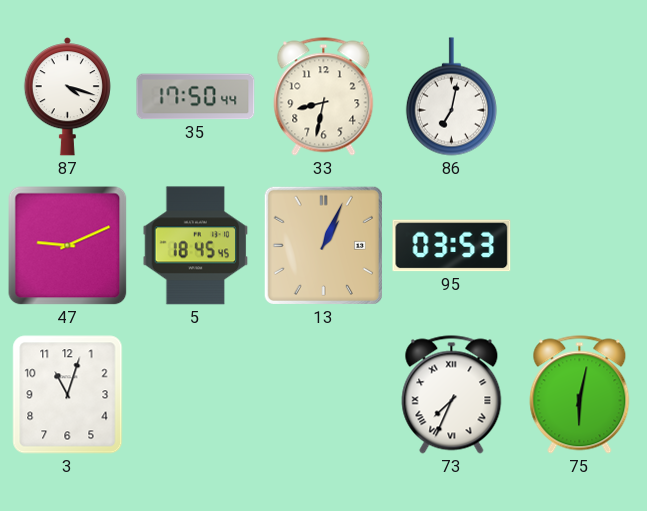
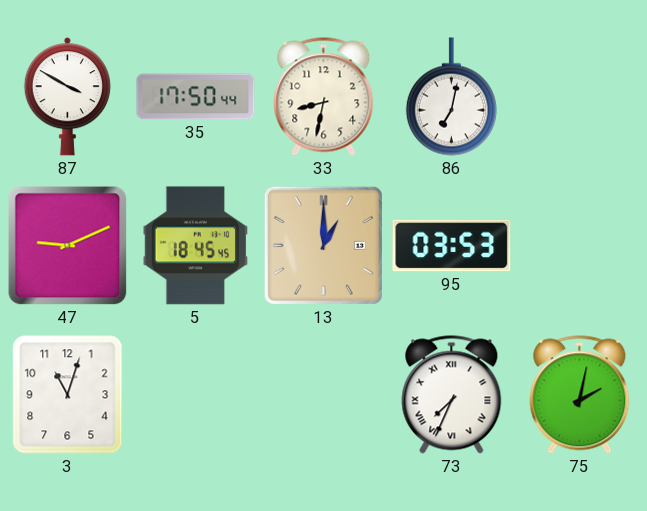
87: 4:18 -> 3:50 (67, 97)
13: 1:04 -> 1:00 (323, 245)
75: 6:02 -> 2:02 (580, 395)
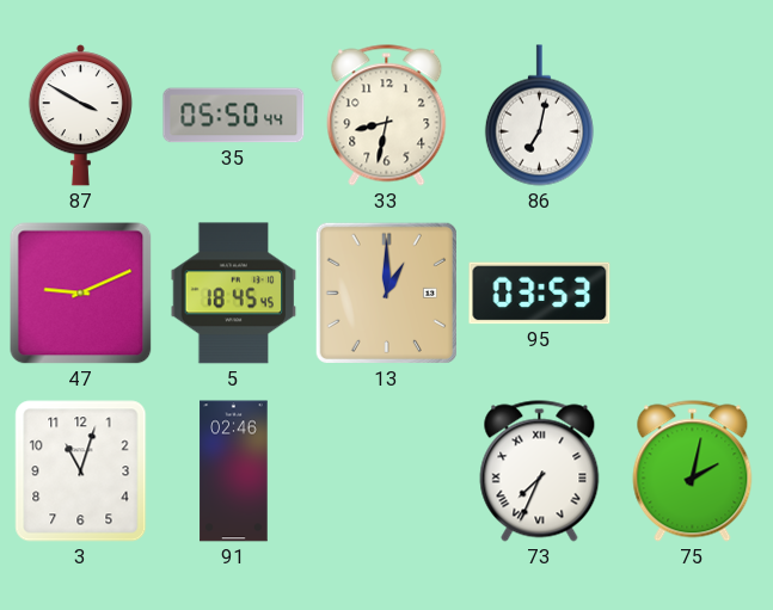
35: 17:50 -> 05:50 (234, 116)
91: none -> 02:46 (234, 472)
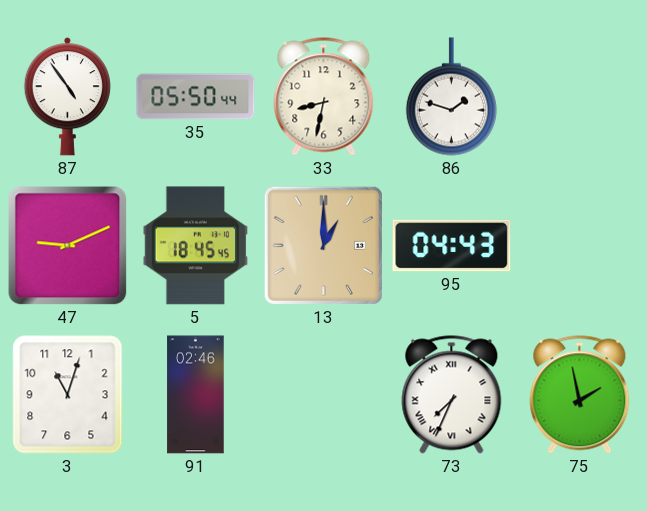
87: 3:50 -> 4:54 (67, 97)
86: 7:02 -> 1:48 (451, 97)
95: 03:53 -> 04:43 (452, 246)
75: 2:02 -> 1:58 (580, 395)
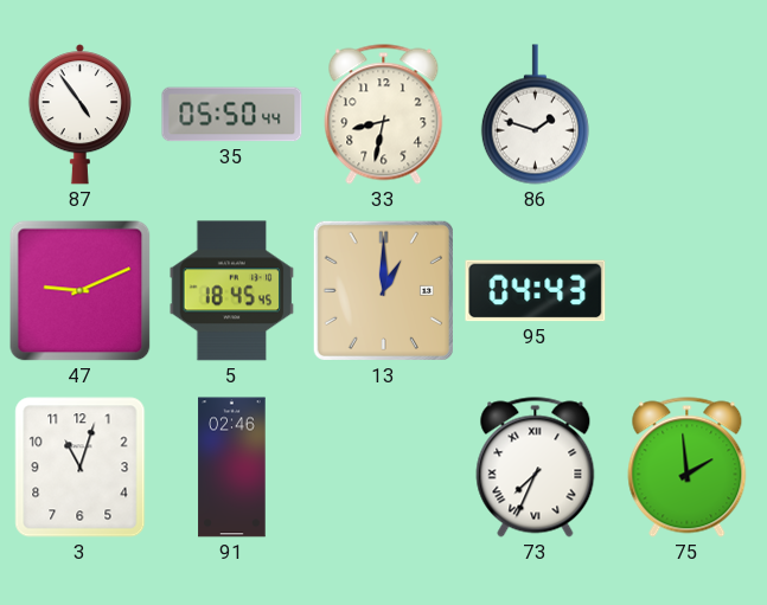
75: 1:58 -> 1:59 (688, 468)
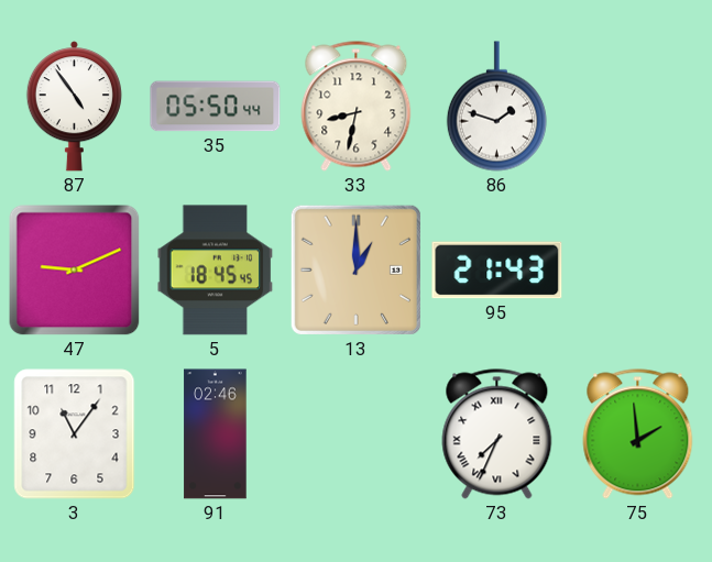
95: 04:43 -> 21:43 (497, 271)
3: 11:03 -> 11:06 (75, 434)
